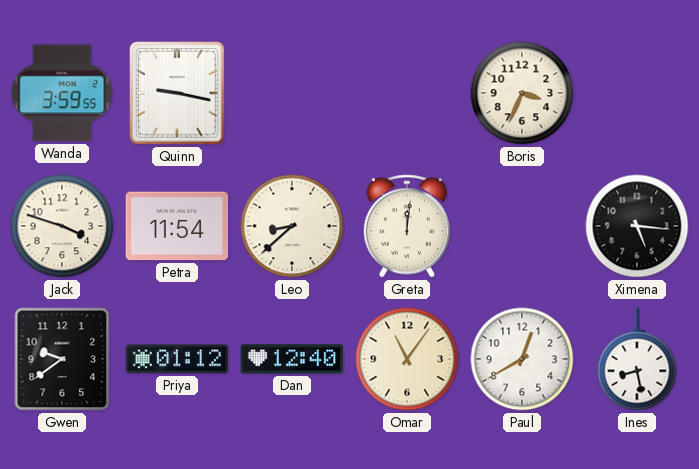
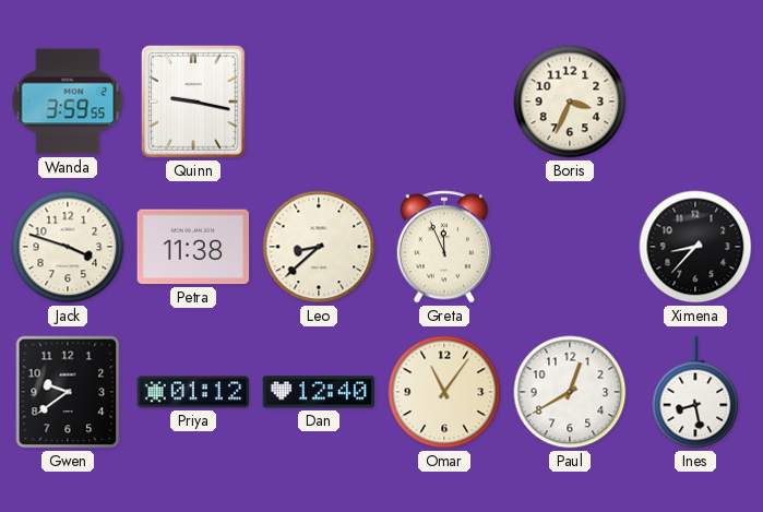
Petra: 11:54 -> 11:38 (193, 247)
Greta: 12:01 -> 11:56 (443, 247)
Ximena: 5:16 -> 8:37 (695, 247)
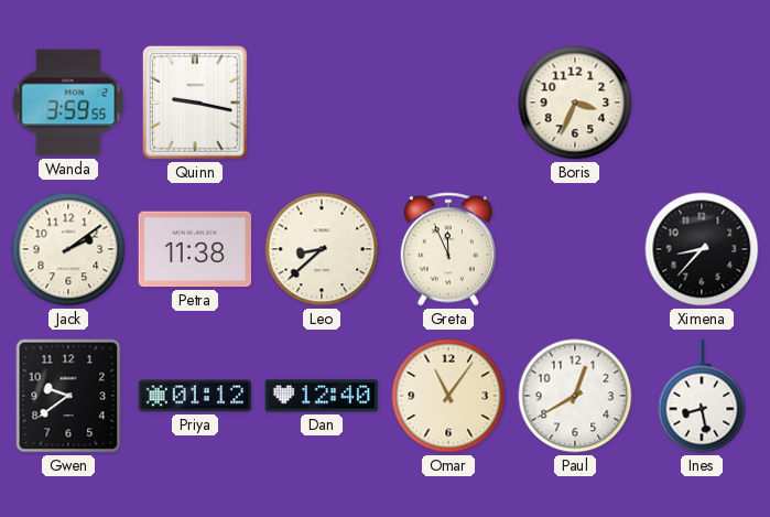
Jack: 3:48 -> 2:09 (68, 249)
